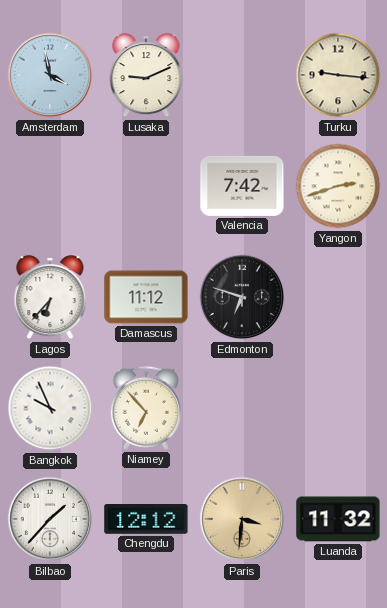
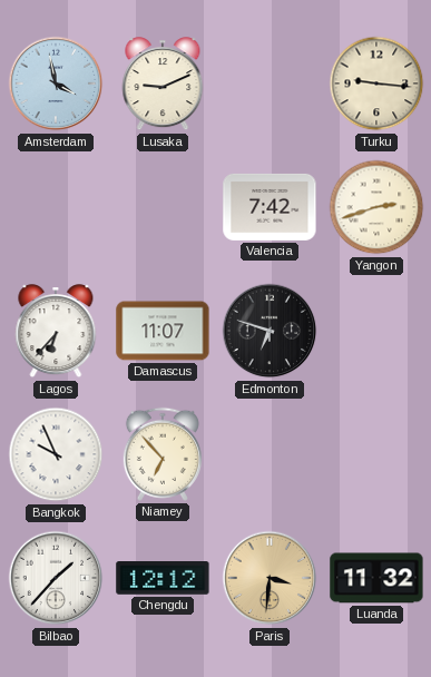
Damascus: 11:12 -> 11:07 (163, 331)
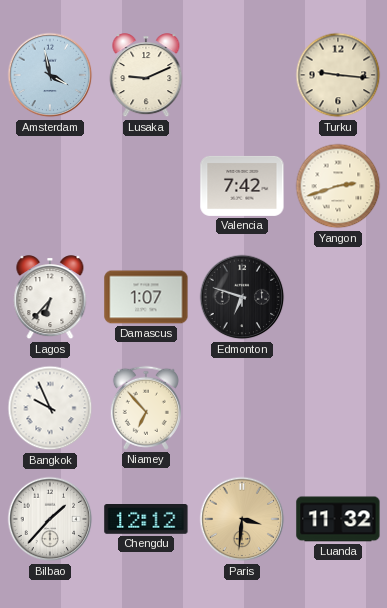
Damascus: 11:07 -> 1:07 (146, 297)
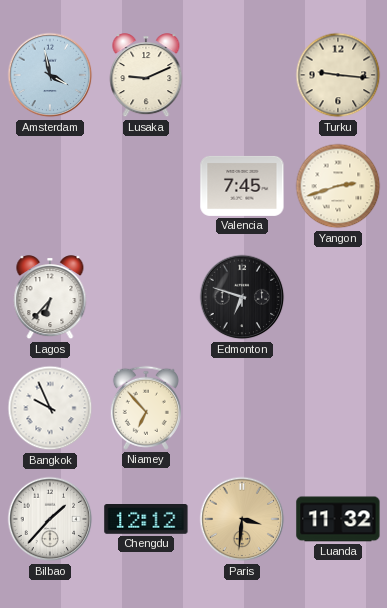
Valencia: 7:42 -> 7:45 (242, 186)
Damascus: 1:07 -> none (146, 297)
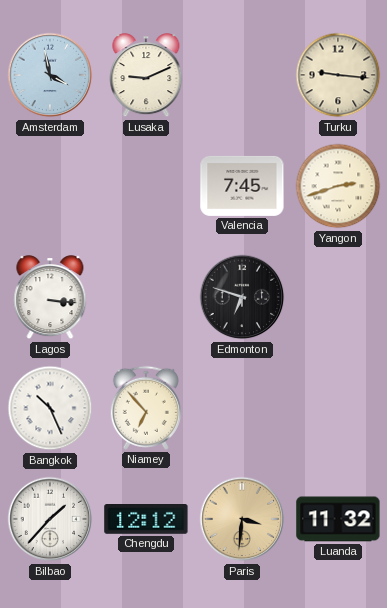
Lagos: 6:37 -> 3:16 (50, 298)
Bangkok: 9:56 -> 10:26 (50, 408)
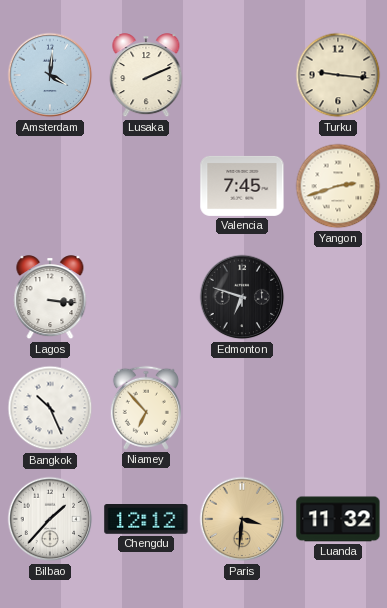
Amsterdam: 3:58 -> 4:01 (50, 75)
Lusaka: 9:11 -> 2:11 (146, 76)
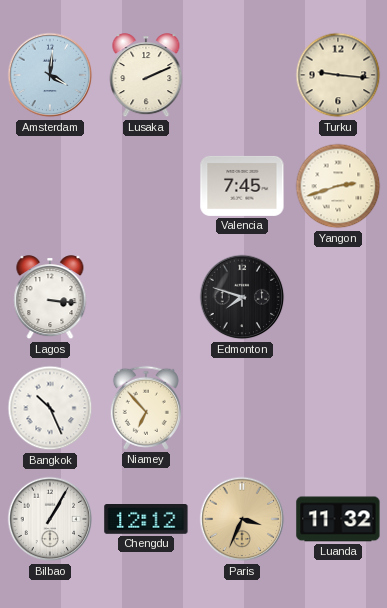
Edmonton: 6:48 -> 7:48 (242, 297)
Bilbao: 1:37 -> 1:05 (50, 519)
Paris: 3:31 -> 3:34 (242, 519)
